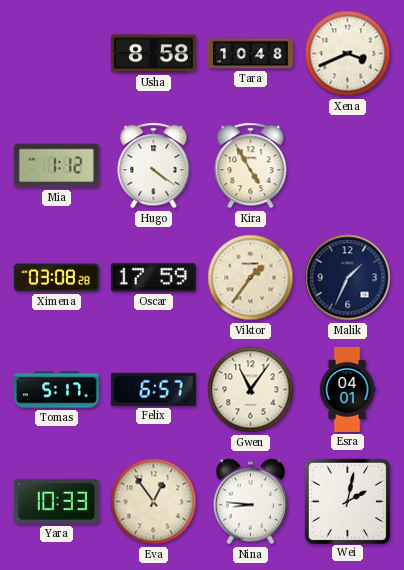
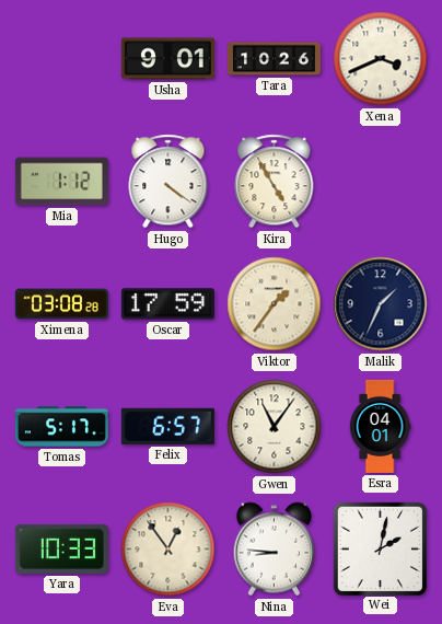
Usha: 8:58 -> 9:01 (167, 59)
Tara: 10:48 -> 10:26 (274, 59)
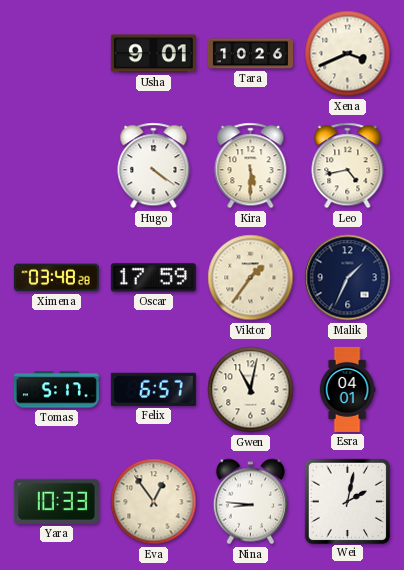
Mia: 1:12 -> none (61, 182)
Kira: 4:55 -> 5:30 (251, 166)
Leo: none -> 4:43 (348, 166)
Ximena: 03:08 -> 03:48 (56, 278)
Gwen: 11:06 -> 11:02 (251, 390)
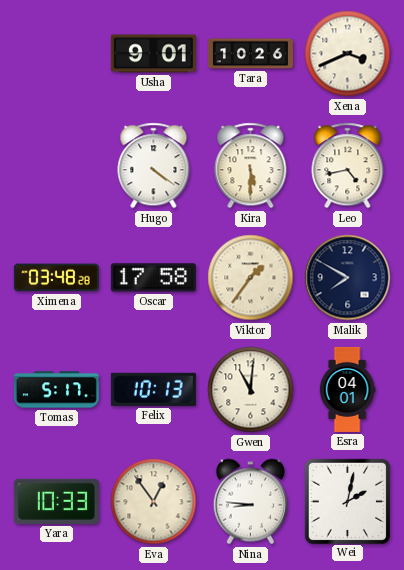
Oscar: 17:59 -> 17:58 (153, 278)
Malik: 1:34 -> 7:50 (348, 278)
Felix: 6:57 -> 10:13 (153, 389)
Gwen: 11:02 -> 11:01 (251, 390)
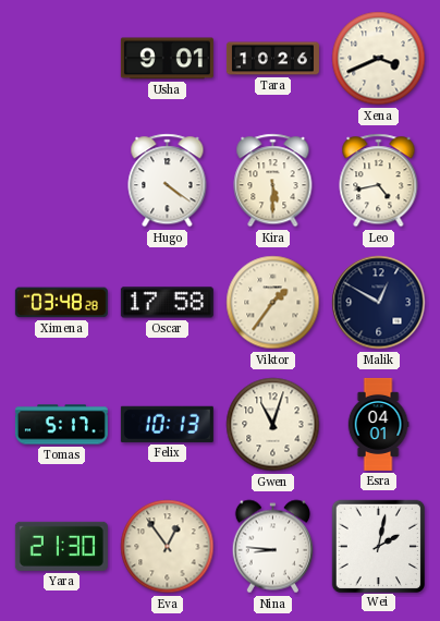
Malik: 7:50 -> 12:50 (379, 303)
Gwen: 11:01 -> 11:03 (273, 425)
Yara: 10:33 -> 21:30 (61, 546)
